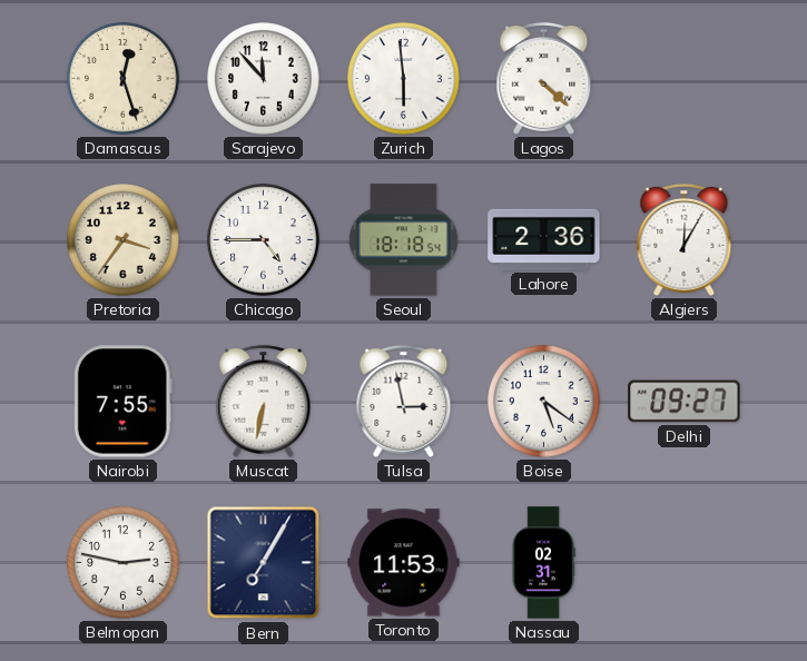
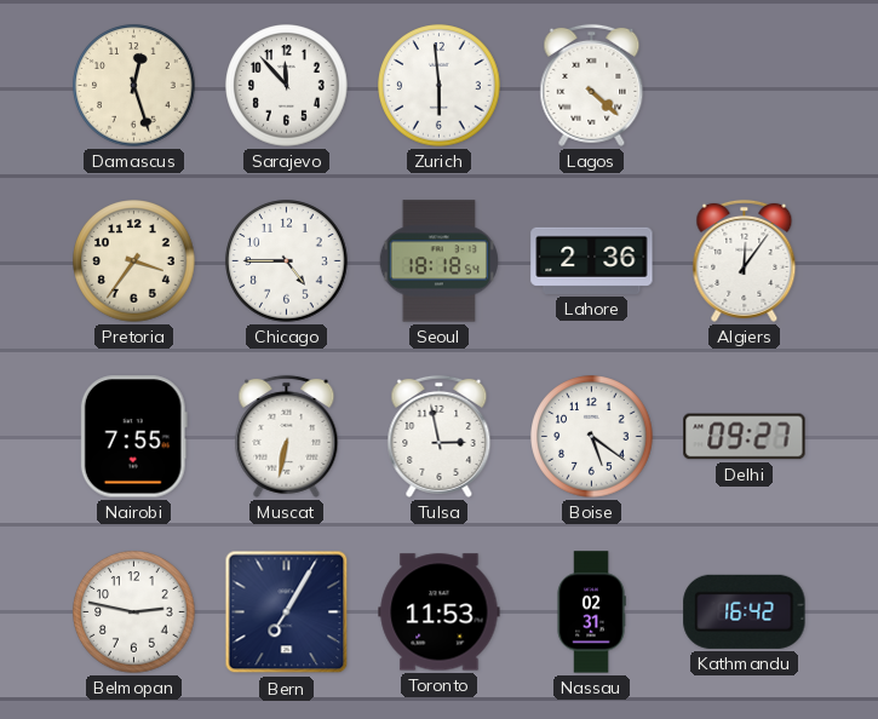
Algiers: 12:05 -> 12:06 (745, 260)
Kathmandu: none -> 16:42 (745, 611)
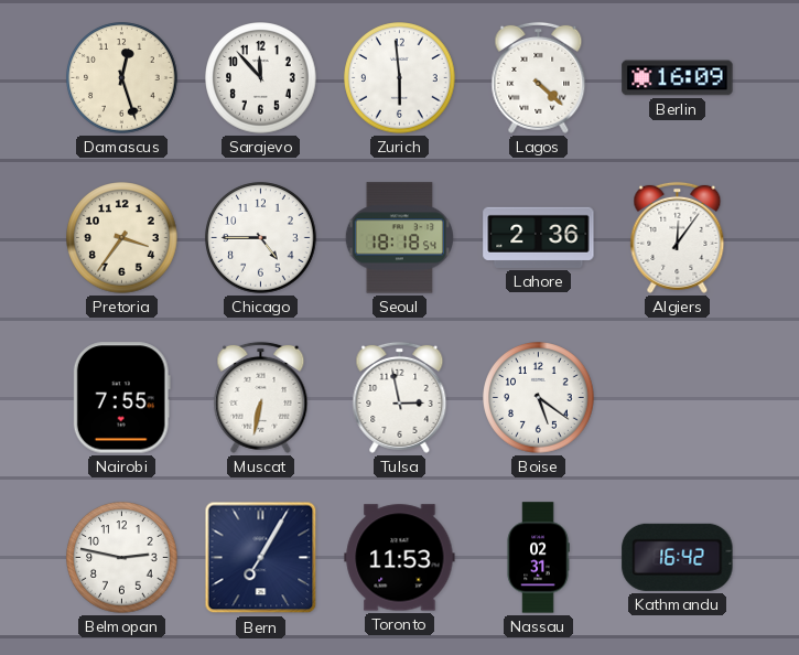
Berlin: none -> 16:09 (678, 78)
Delhi: 09:27 -> none (745, 437)
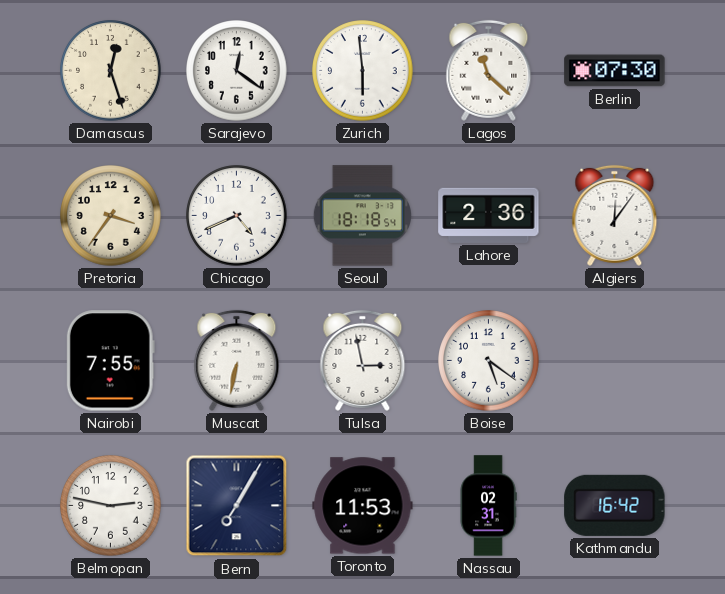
Sarajevo: 11:53 -> 12:21 (237, 71)
Lagos: 4:22 -> 11:22 (489, 70)
Berlin: 16:09 -> 07:30 (615, 71)
Chicago: 4:45 -> 4:41 (237, 216)
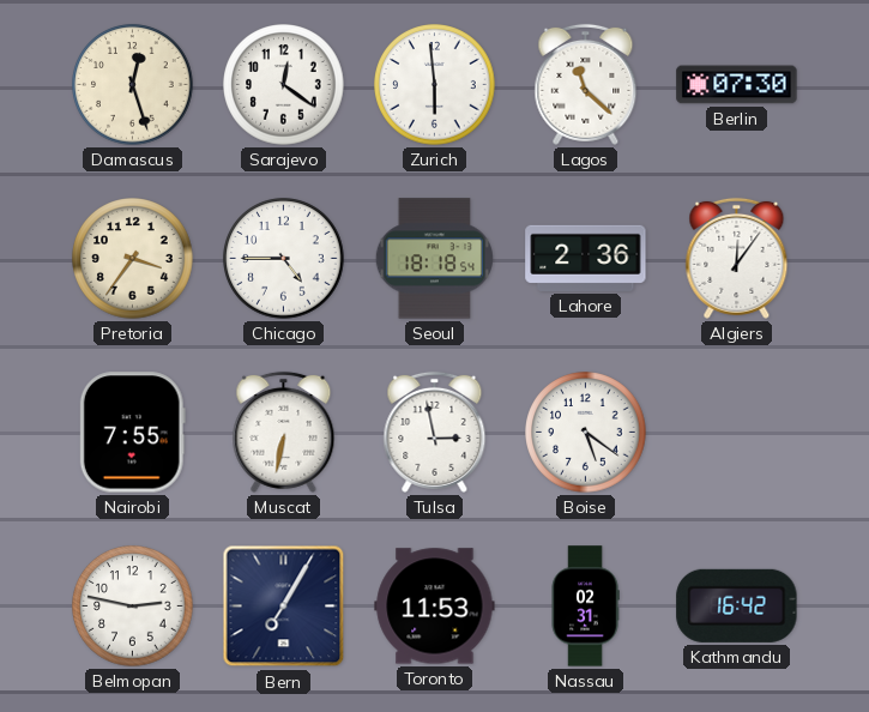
Chicago: 4:41 -> 4:45 (284, 259)
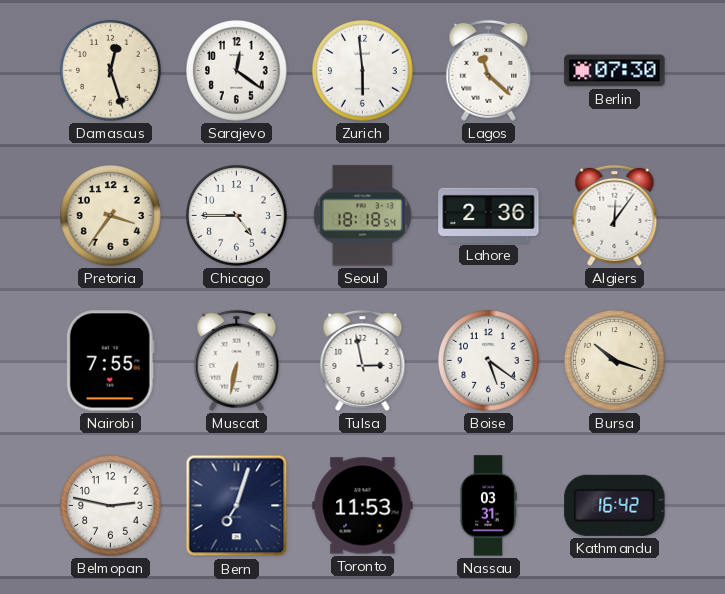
Bursa: none -> 10:18 (615, 361)
Bern: 7:05 -> 7:03 (237, 506)
Nassau: 02:31 -> 03:31 (488, 506)
